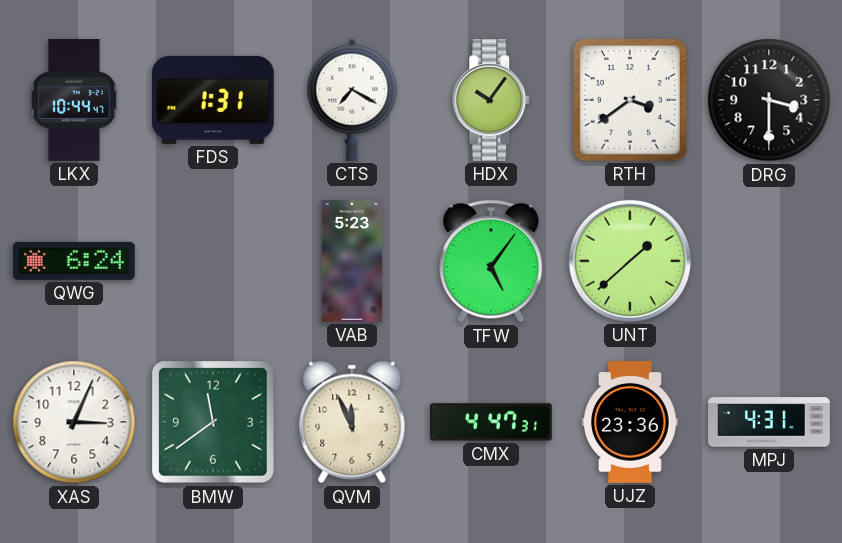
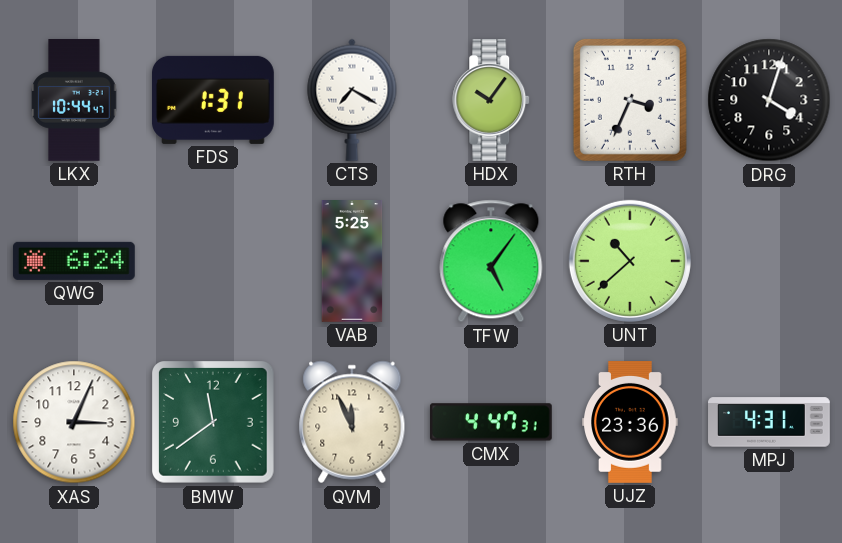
RTH: 3:39 -> 3:34 (630, 100)
DRG: 3:30 -> 4:03 (769, 100)
VAB: 5:23 -> 5:25 (352, 262)
UNT: 1:38 -> 10:38 (630, 261)
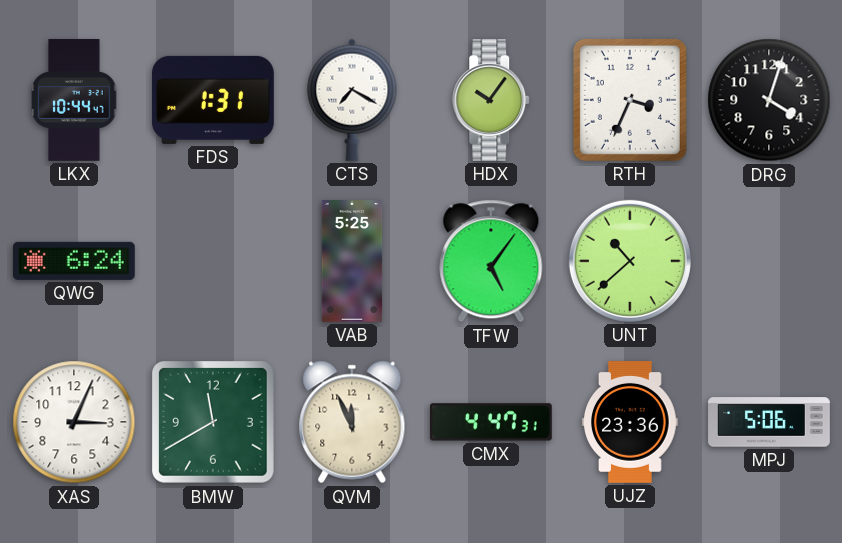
BMW: 11:39 -> 11:40 (213, 422)
MPJ: 4:31 -> 5:06 (769, 422)
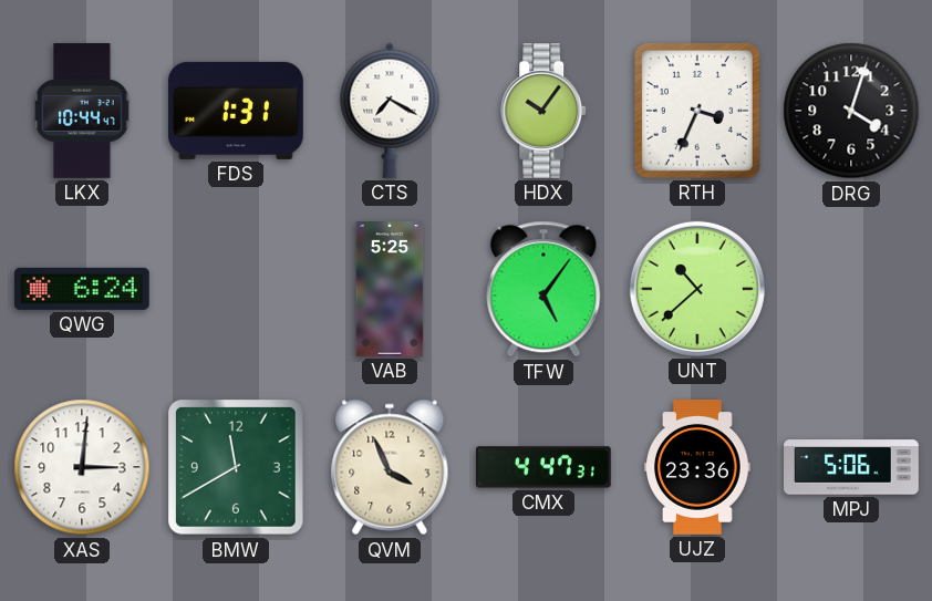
XAS: 3:04 -> 3:01 (82, 467)
QVM: 11:56 -> 3:56 (390, 467)
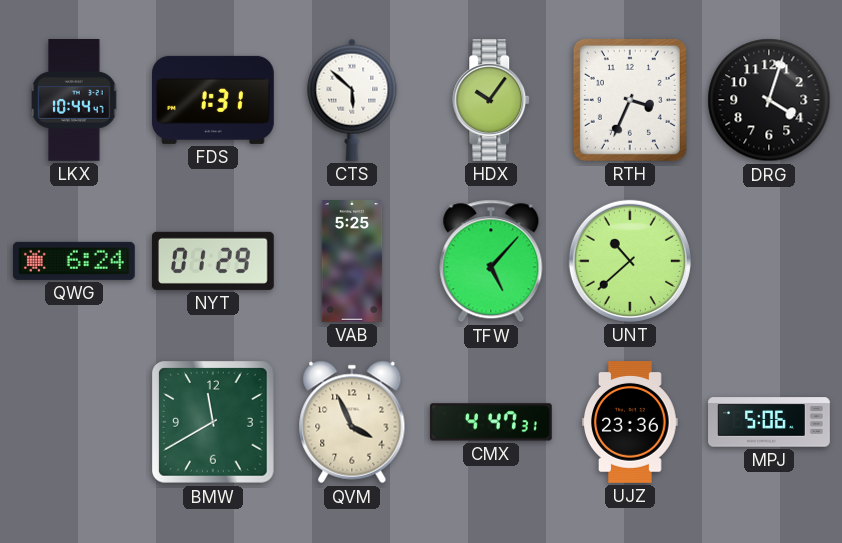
CTS: 7:20 -> 5:52 (352, 100)
NYT: none -> 01:29 (213, 261)
TFW: 5:06 -> 5:07 (491, 261)
XAS: 3:01 -> none (82, 467)
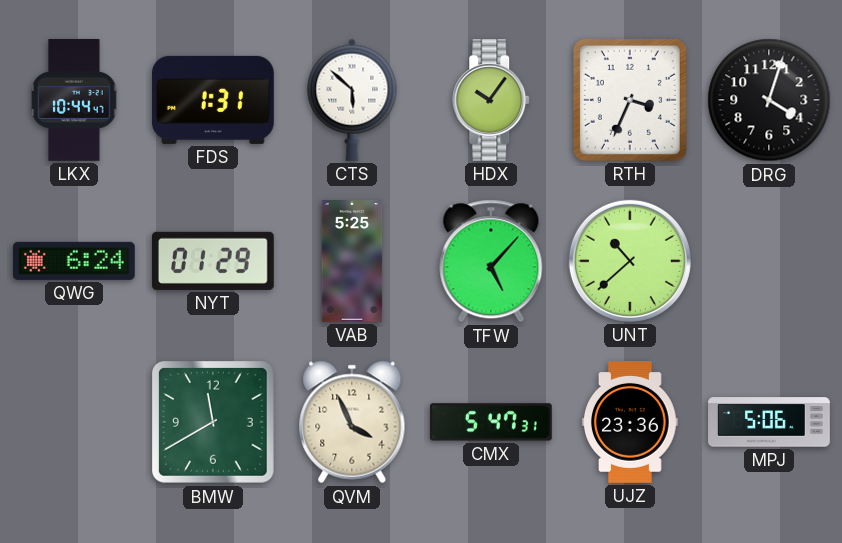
CMX: 4:47 -> 5:47 (491, 422)
